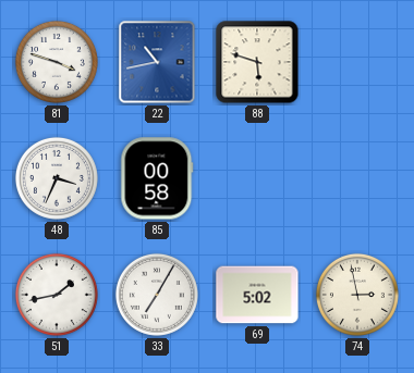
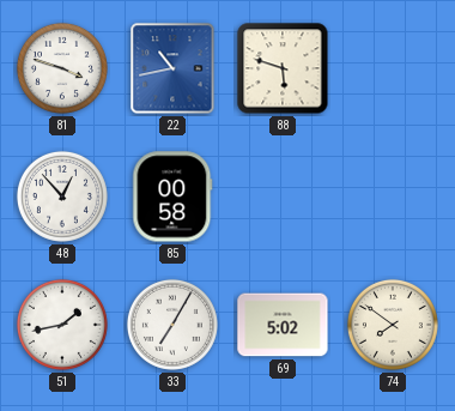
48: 3:34 -> 12:53 (62, 197)
74: 2:58 -> 7:51 (393, 325)
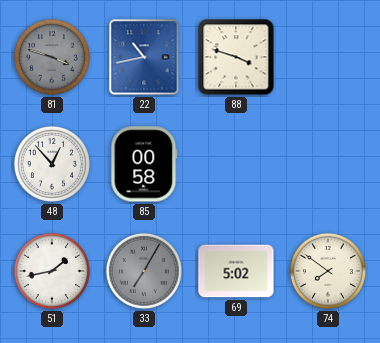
81 dial: white -> grey (52, 57)
88: 5:48 -> 3:48 (236, 57)
33 dial: white -> grey (144, 271)
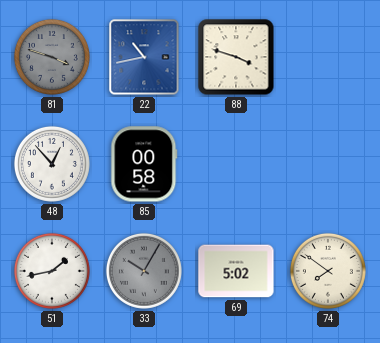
33: 7:05 -> 10:05 (144, 271)
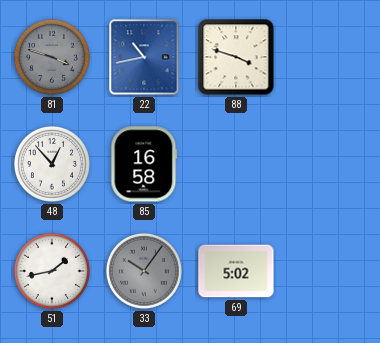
85: 00:58 -> 16:58 (144, 164)
33: 10:05 -> 10:06 (144, 271)
74: 7:51 -> none (328, 271)
